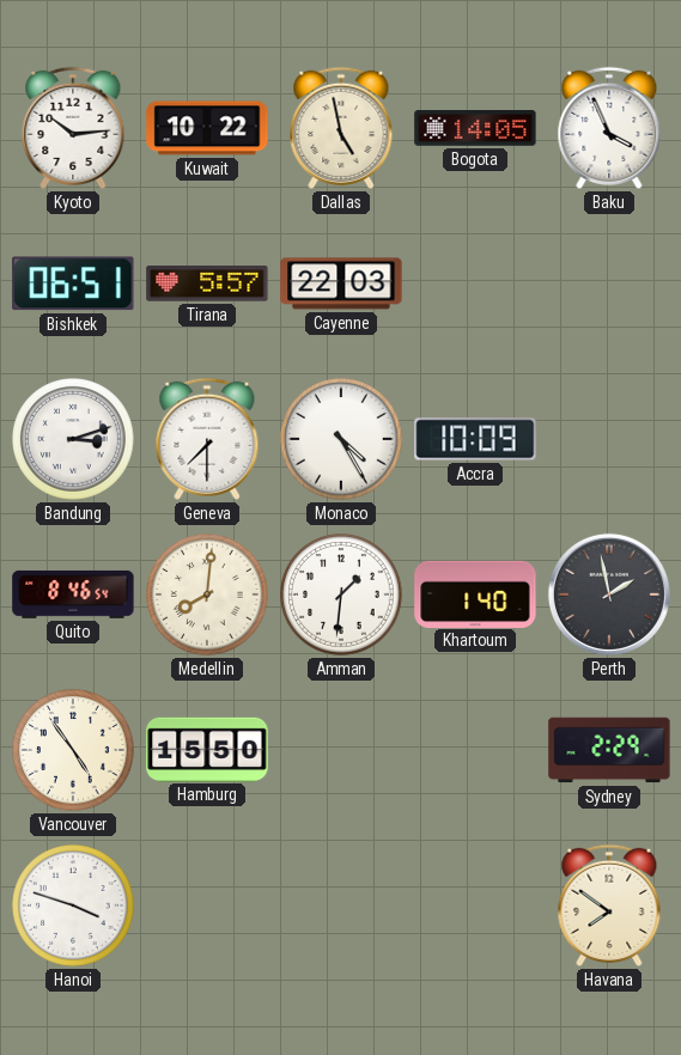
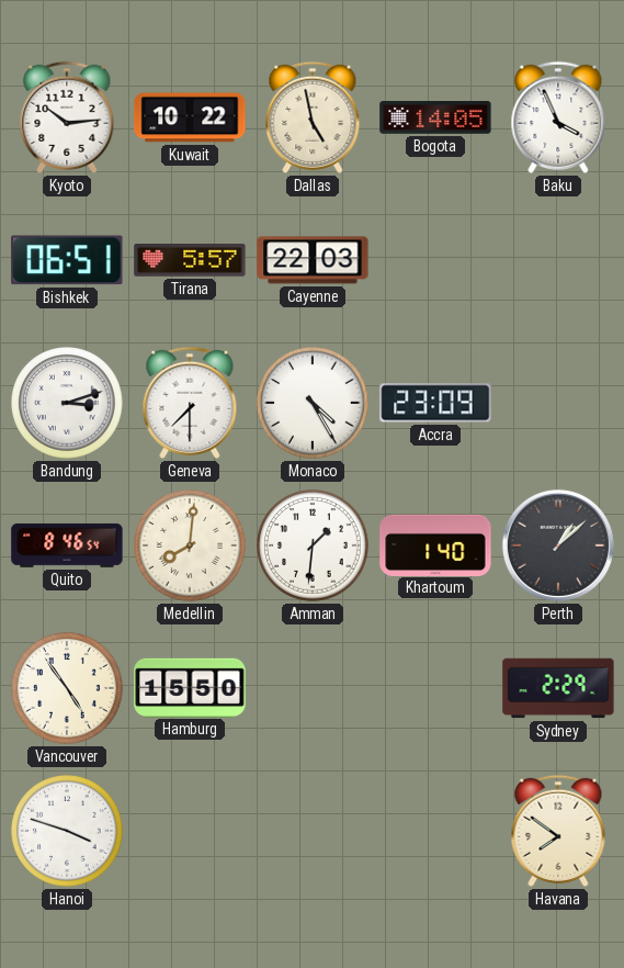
Accra: 10:09 -> 23:09 (435, 403)
Perth: 1:58 -> 1:08 (558, 545)
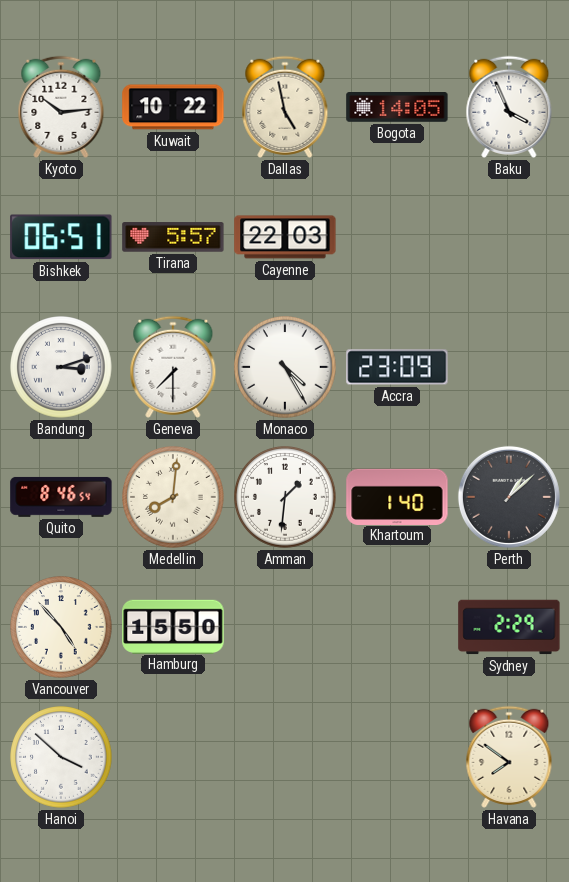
Vancouver: 4:54 -> 4:53 (61, 627)
Hanoi: 3:48 -> 3:52 (61, 757)
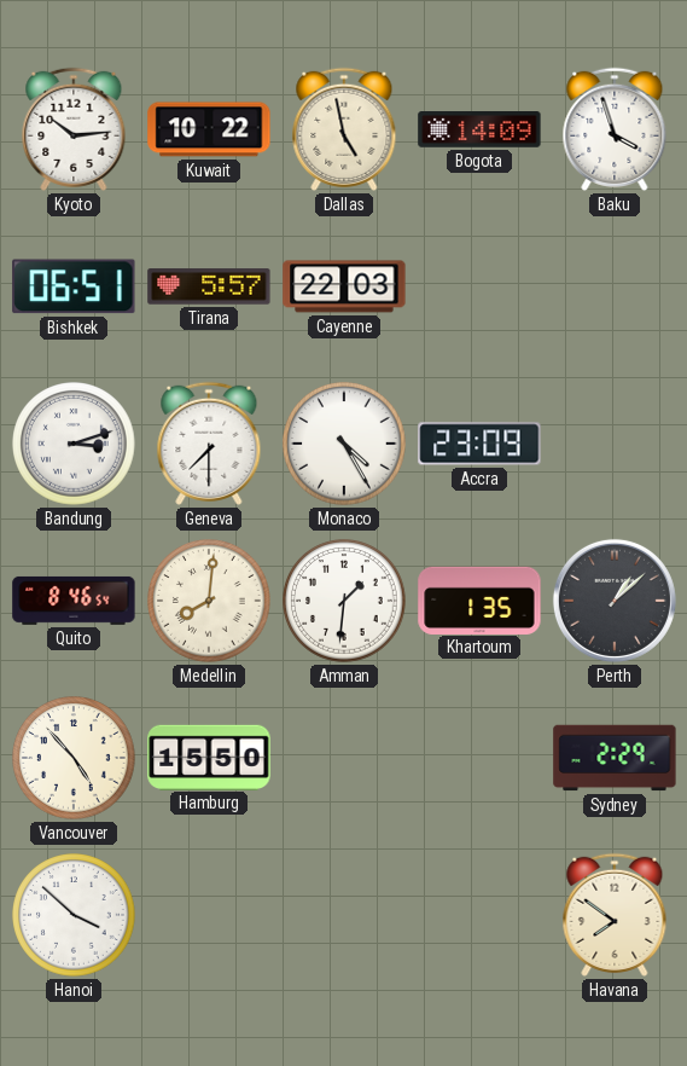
Bogota: 14:05 -> 14:09 (479, 131)
Baku: 3:56 -> 3:57 (615, 129)
Khartoum: 1:40 -> 1:35 (479, 599)
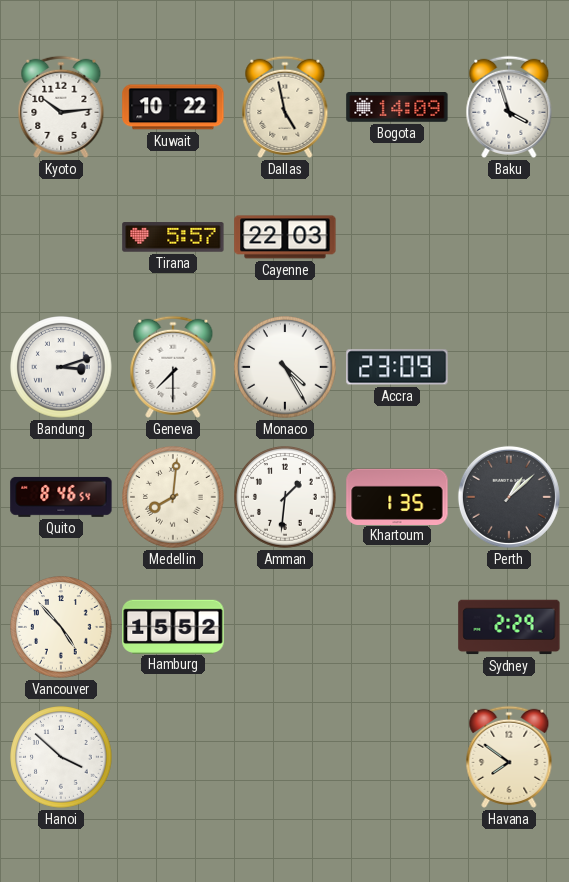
Bishkek: 06:51 -> none (74, 286)
Hamburg: 15:50 -> 15:52 (173, 626)
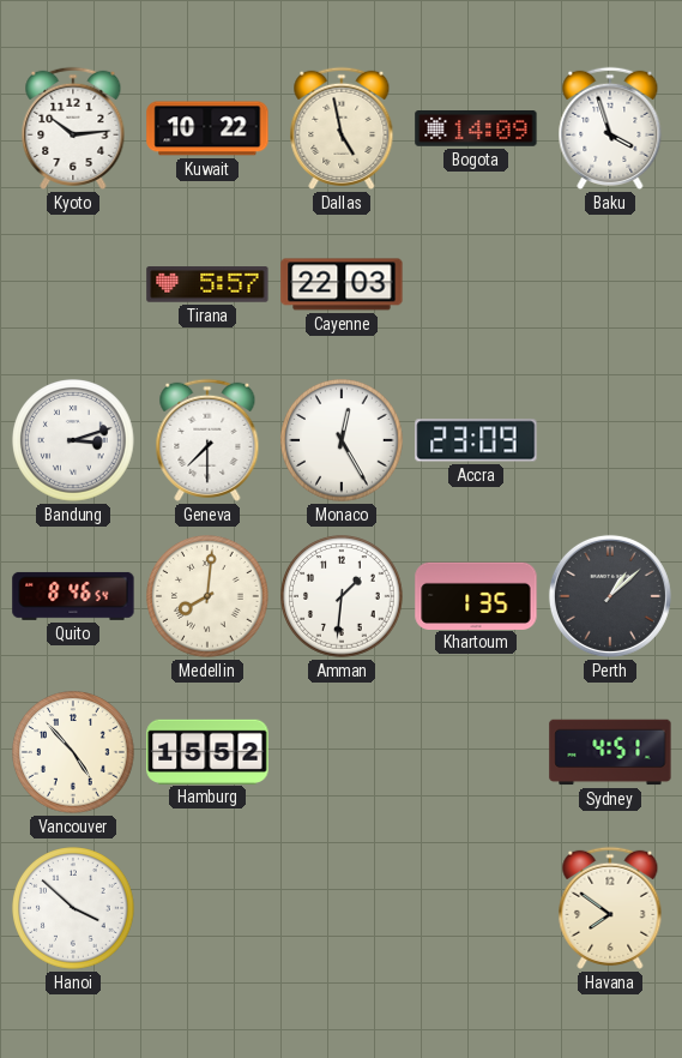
Monaco: 4:25 -> 12:25 (342, 440)
Sydney: 2:29 -> 4:51 (610, 752)
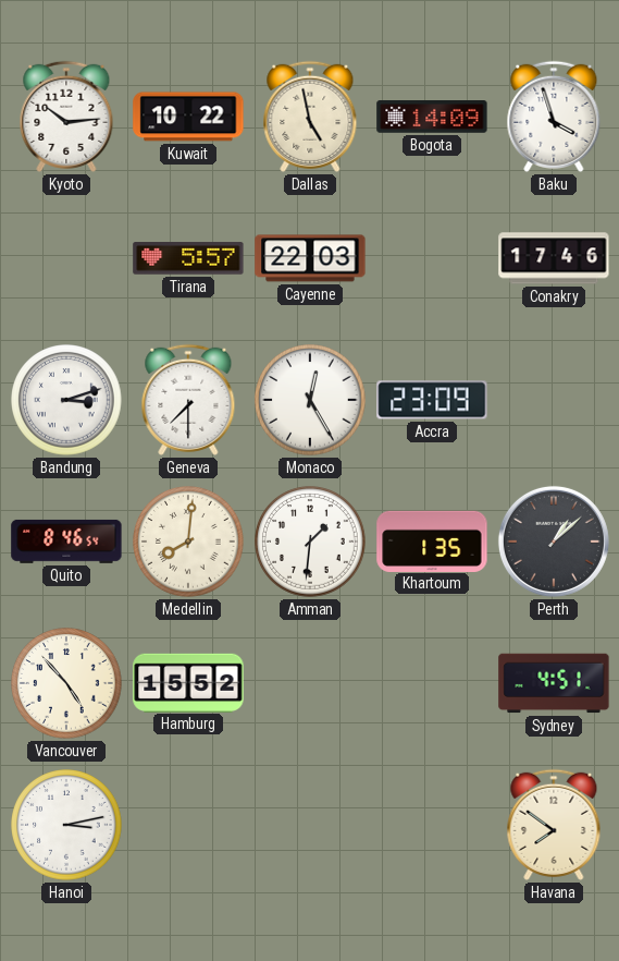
Conakry: none -> 17:46 (554, 258)
Hanoi: 3:52 -> 3:13 (66, 825)
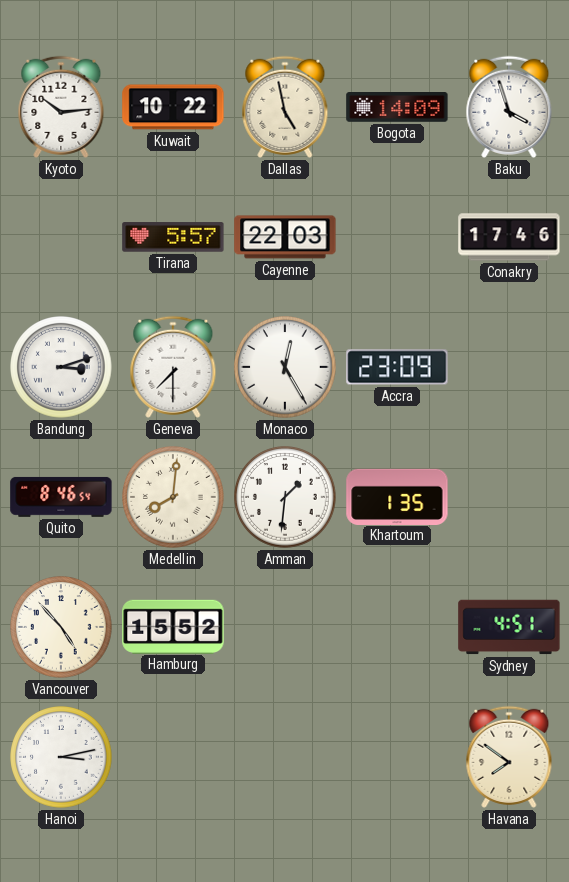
Perth: 1:08 -> none (554, 542)
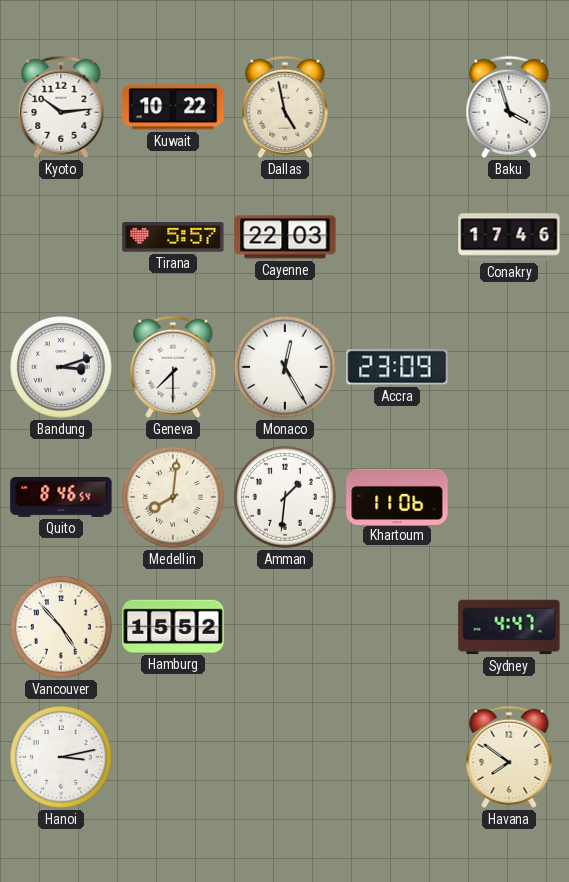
Bogota: 14:09 -> none (397, 108)
Khartoum: 1:35 -> 11:06 (397, 496)
Sydney: 4:51 -> 4:47 (509, 627)
